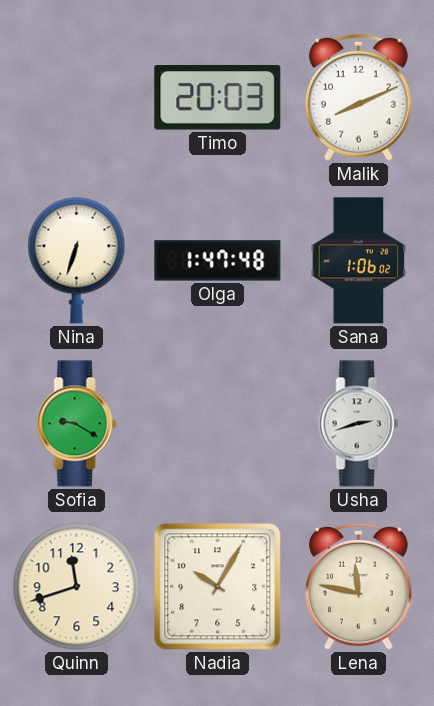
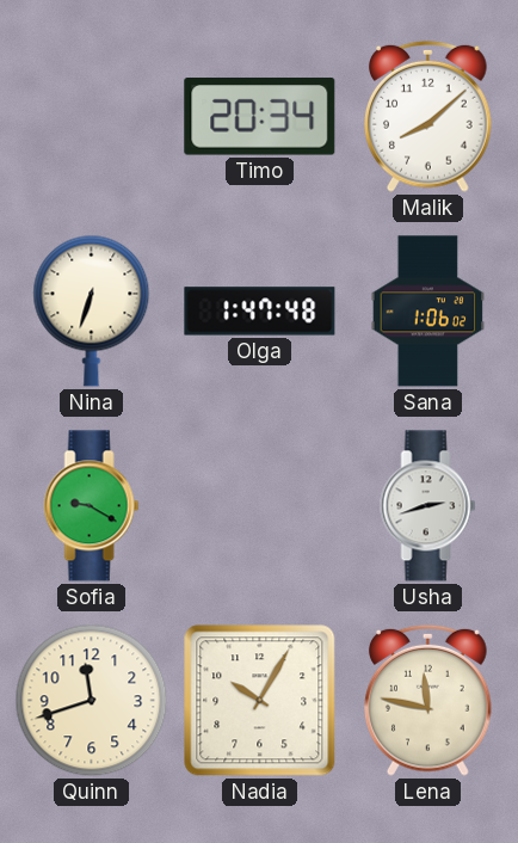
Timo: 20:03 -> 20:34 (260, 117)
Malik: 8:11 -> 8:08 (428, 116)
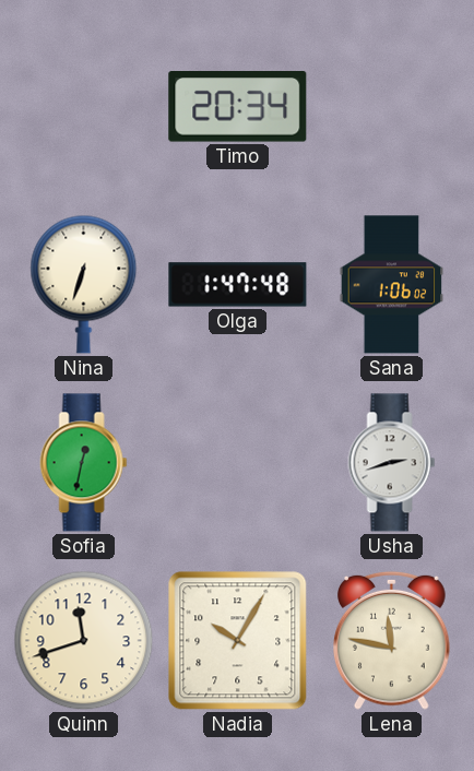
Malik: 8:08 -> none (428, 116)
Sofia: 9:20 -> 12:32 (84, 463)
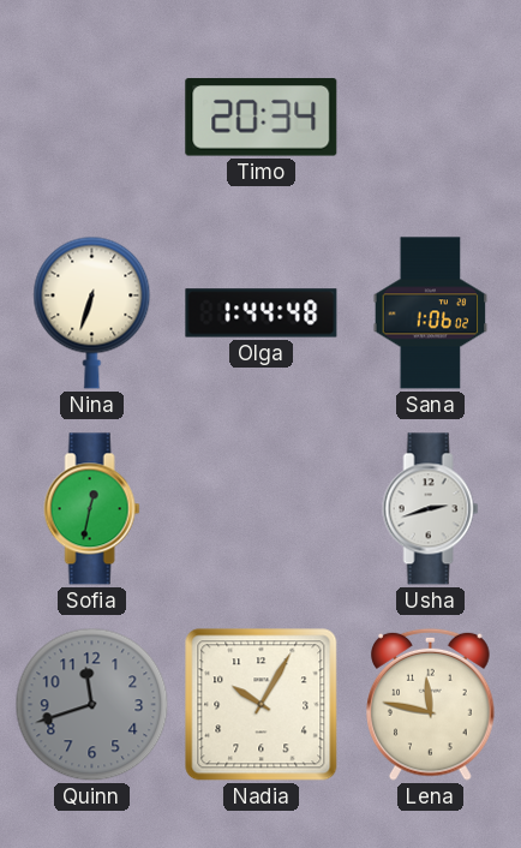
Olga: 1:47 -> 1:44 (262, 313)
Quinn dial: cream -> grey (92, 705)
